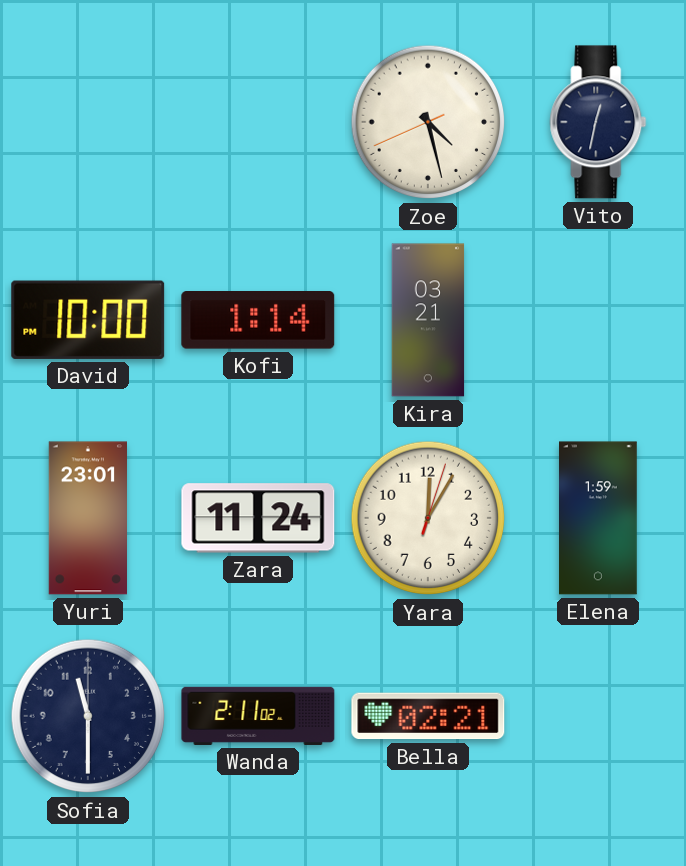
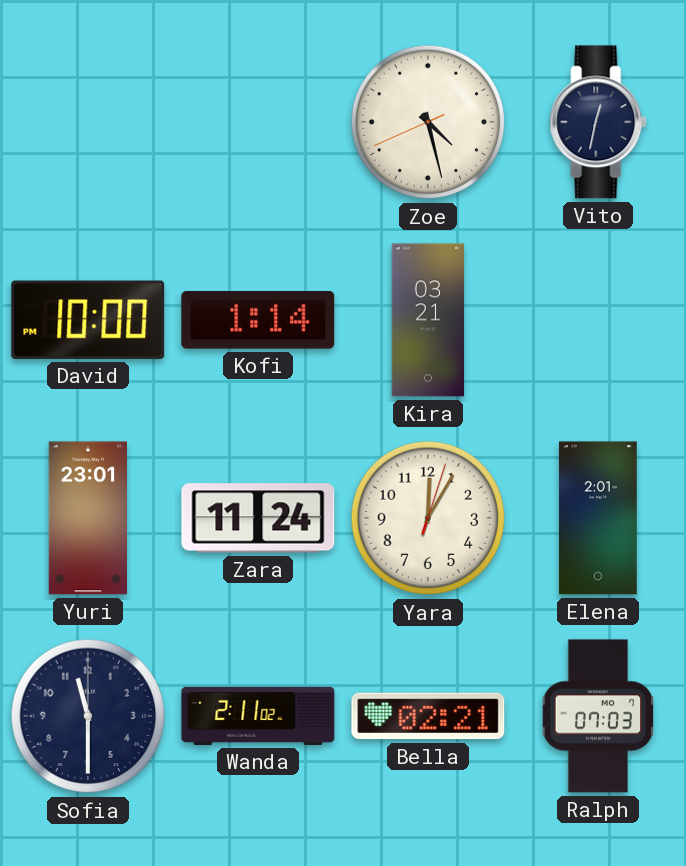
Elena: 1:59 -> 2:01 (599, 518)
Ralph: none -> 07:03 (598, 716)
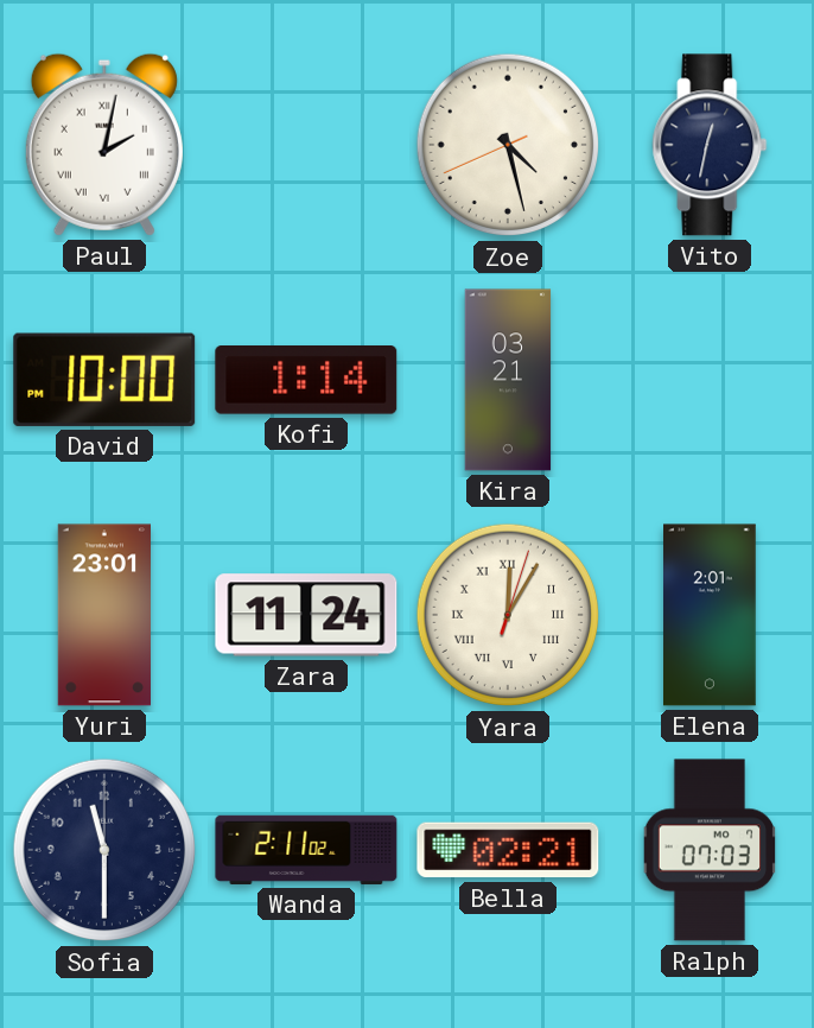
Paul: none -> 2:02 (104, 145)
Yara numerals: Arabic -> Roman (508, 615)
